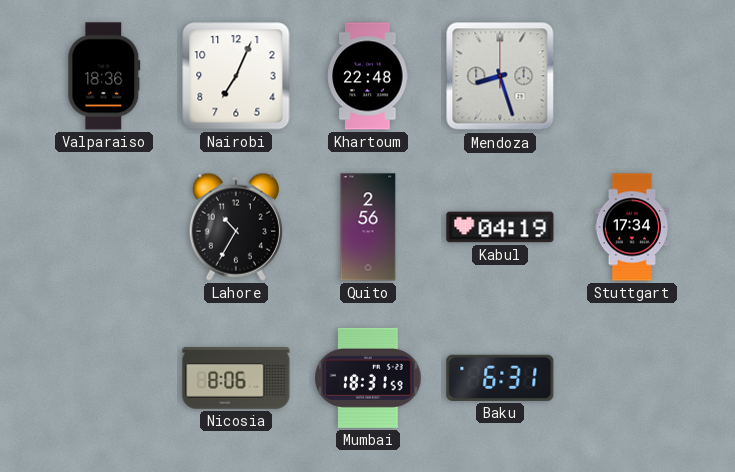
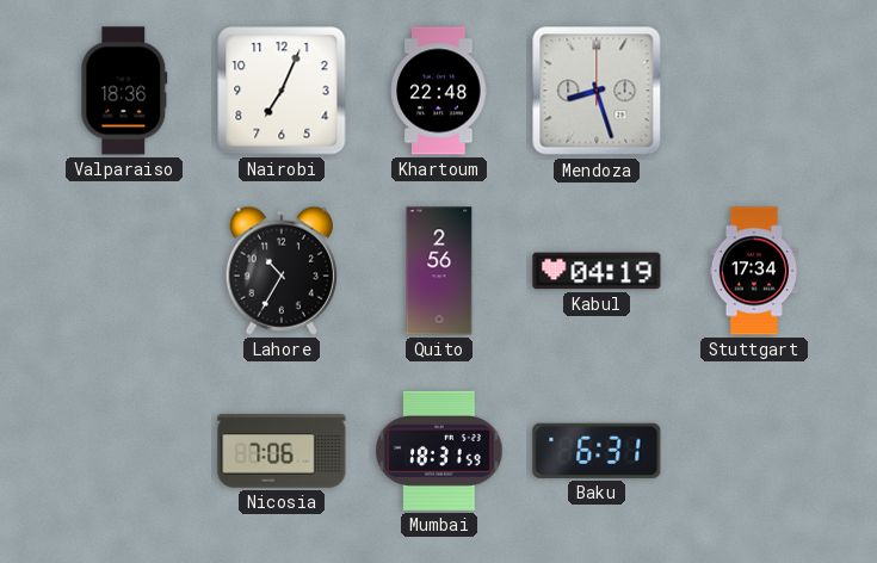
Nicosia: 8:06 -> 7:06 (282, 451)
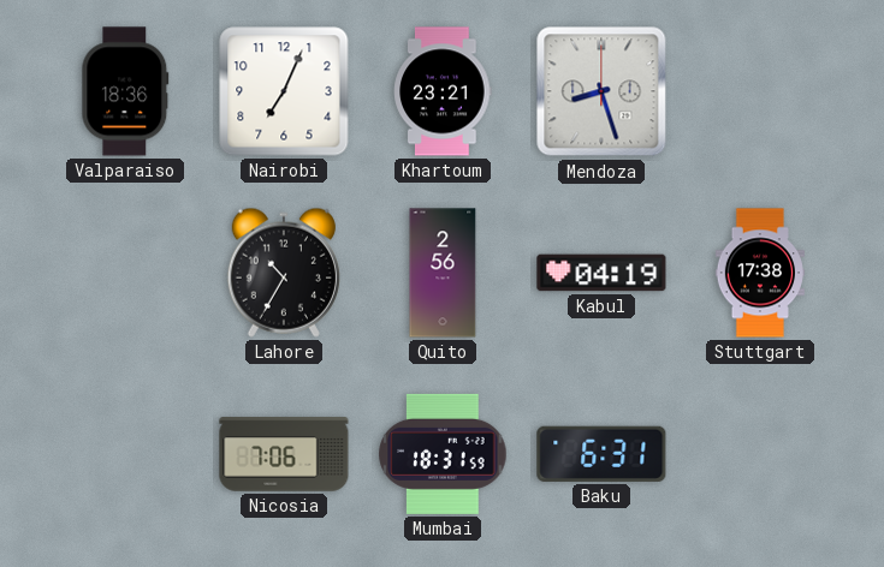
Khartoum: 22:48 -> 23:21 (443, 91)
Stuttgart: 17:34 -> 17:38 (759, 273)
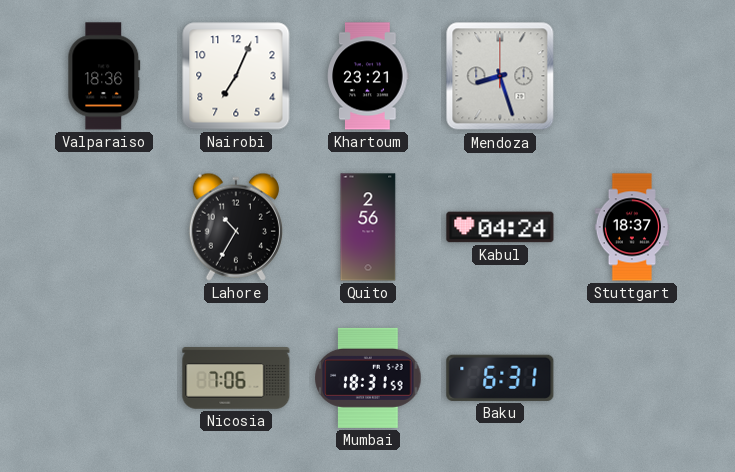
Kabul: 04:19 -> 04:24 (500, 227)
Stuttgart: 17:38 -> 18:37 (631, 227)
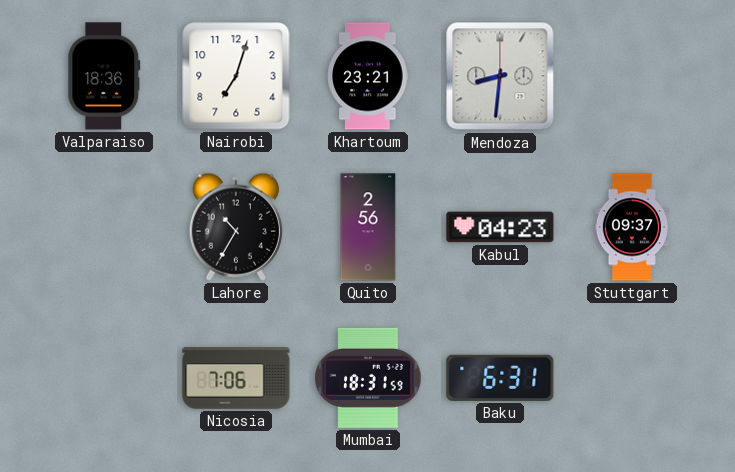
Nairobi: 7:04 -> 7:03 (236, 76)
Mendoza: 8:27 -> 8:31 (500, 76)
Kabul: 04:24 -> 04:23 (500, 227)
Stuttgart: 18:37 -> 09:37 (631, 227)
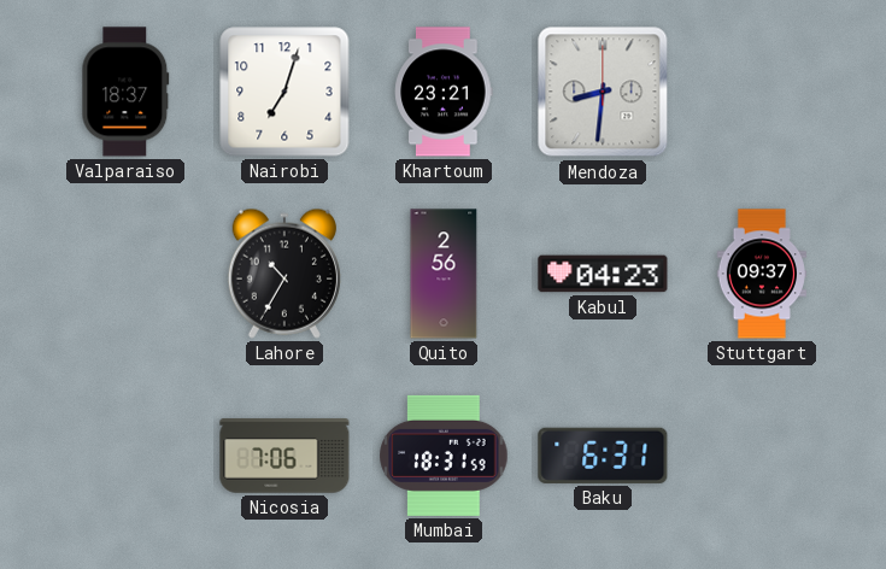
Valparaiso: 18:36 -> 18:37 (125, 92)
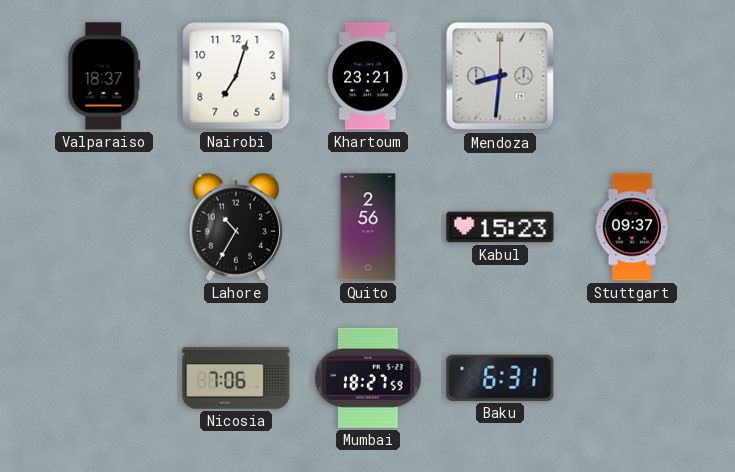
Kabul: 04:23 -> 15:23 (500, 227)
Mumbai: 18:31 -> 18:27 (368, 378)
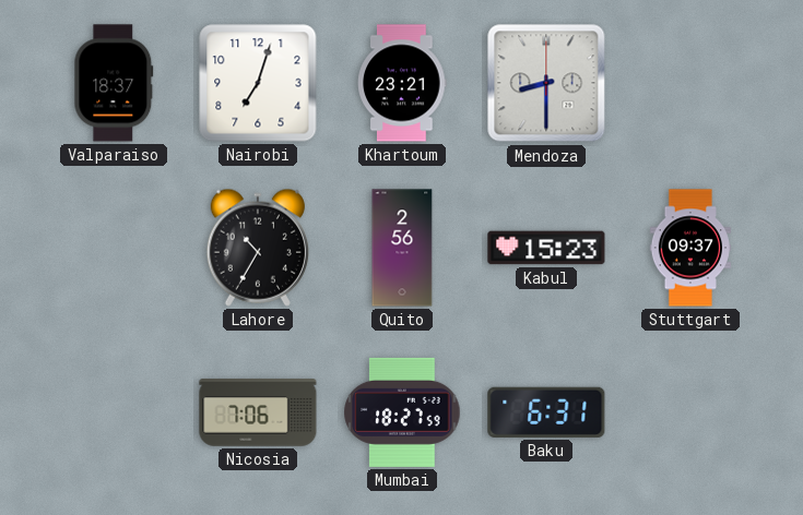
Mendoza: 8:31 -> 8:30 (546, 83)
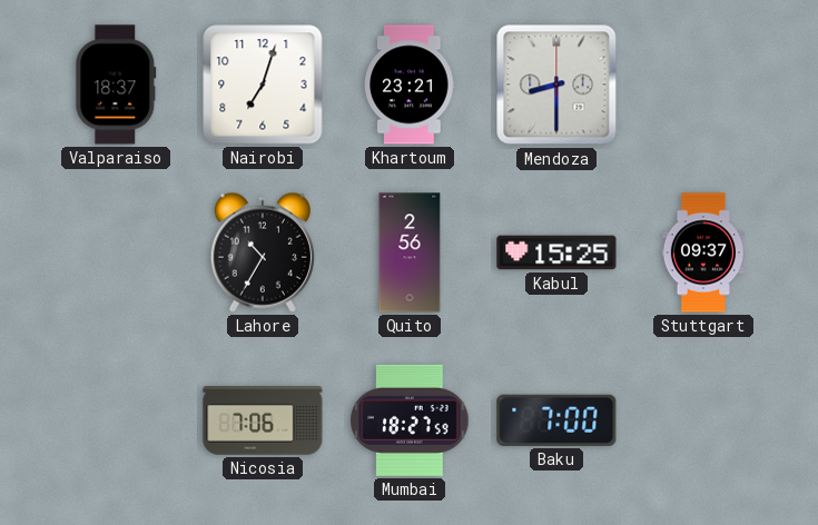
Kabul: 15:23 -> 15:25 (556, 252)
Baku: 6:31 -> 7:00 (556, 420)
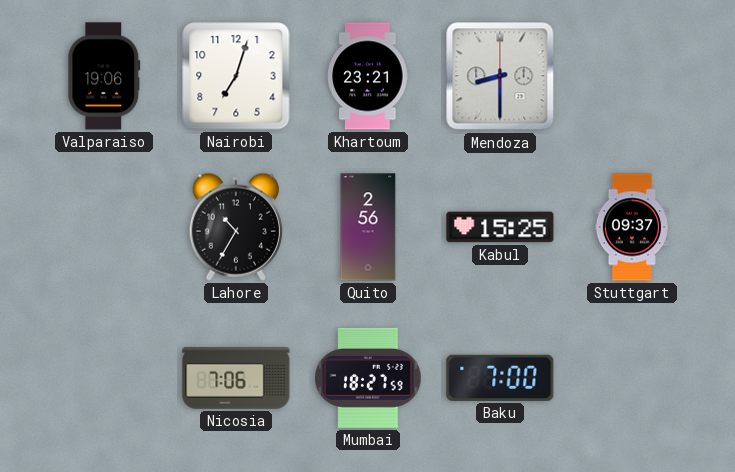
Valparaiso: 18:37 -> 19:06 (104, 76)
